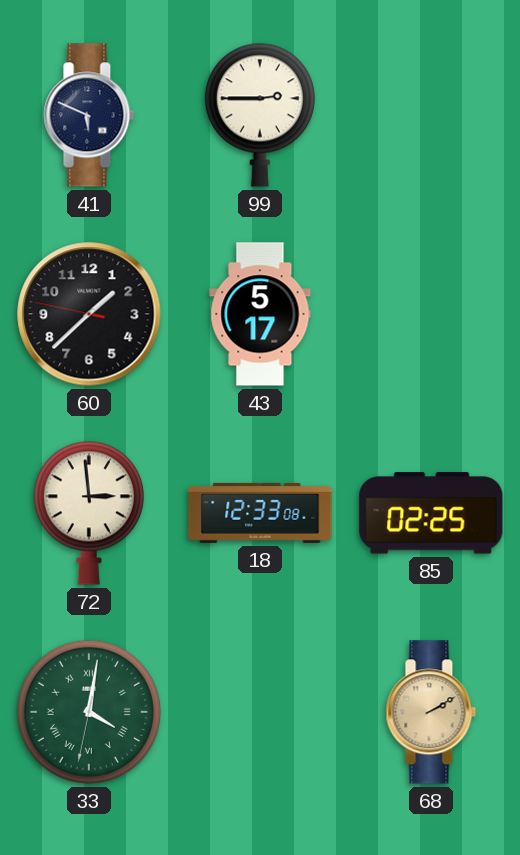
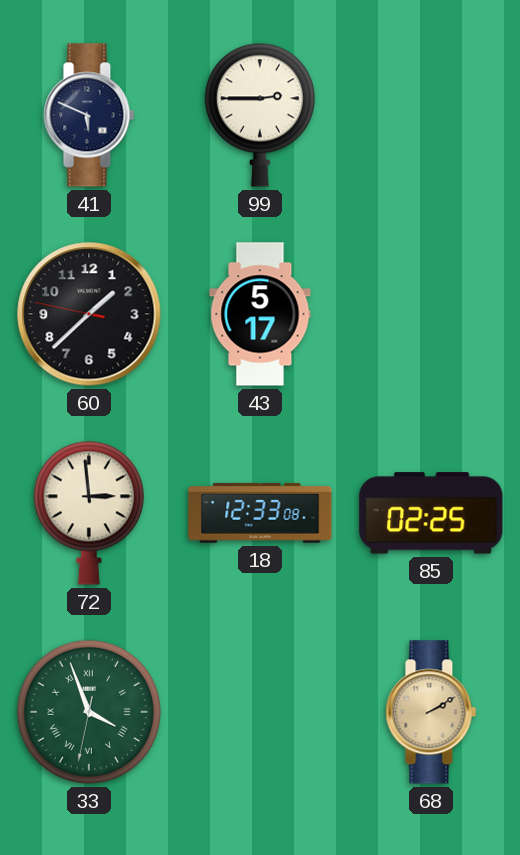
33: 4:01 -> 3:56 (89, 712)
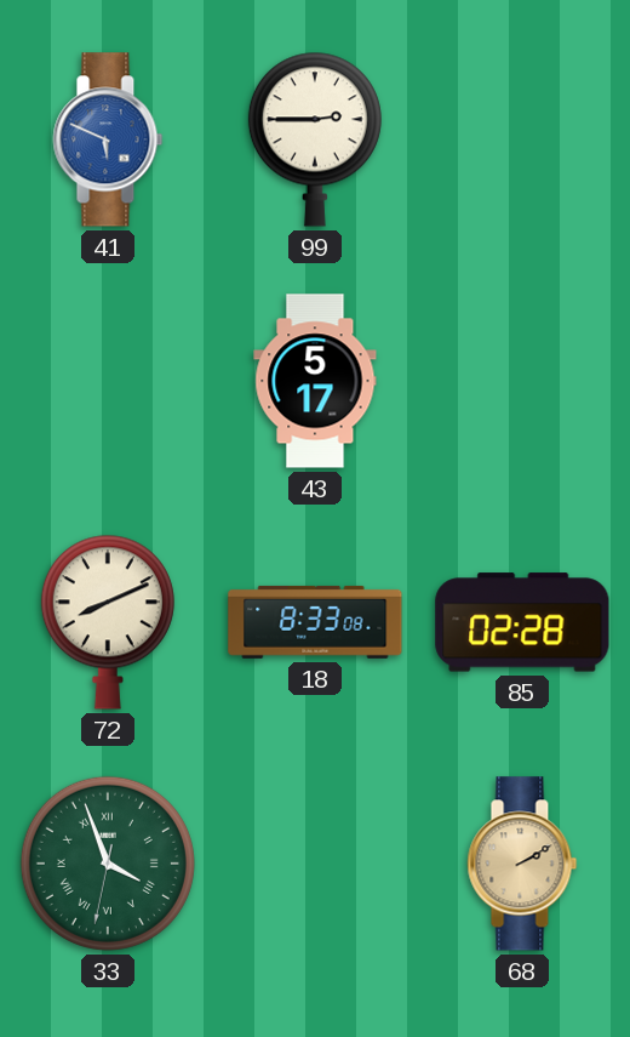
41 dial: navy -> blue (108, 139)
60: 1:37 -> none (89, 314)
72: 2:59 -> 8:11 (108, 622)
18: 12:33 -> 8:33 (315, 622)
85: 02:25 -> 02:28 (522, 622)
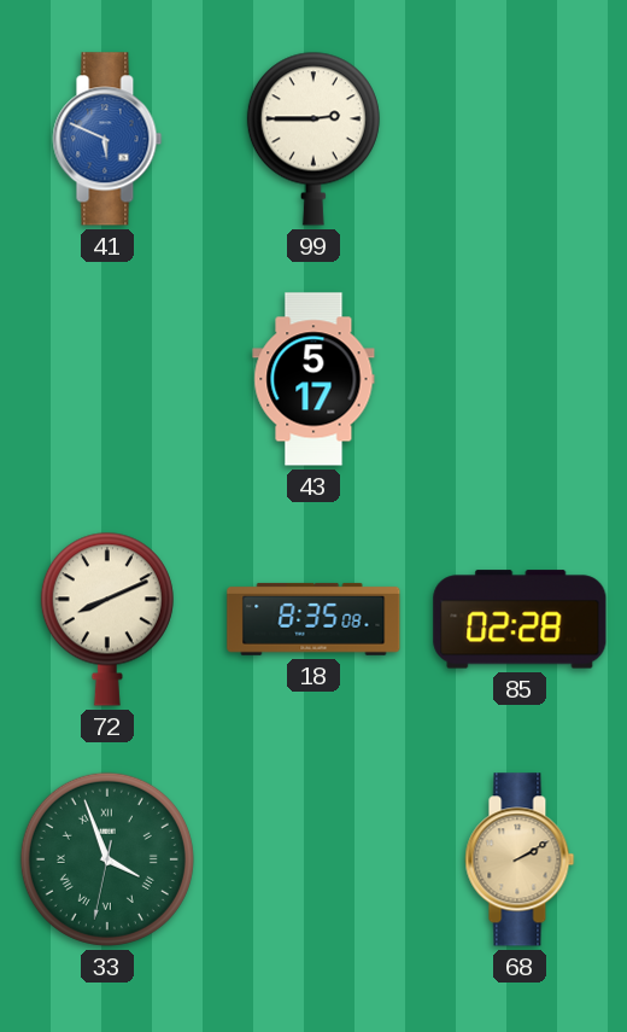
18: 8:33 -> 8:35 (313, 619)
